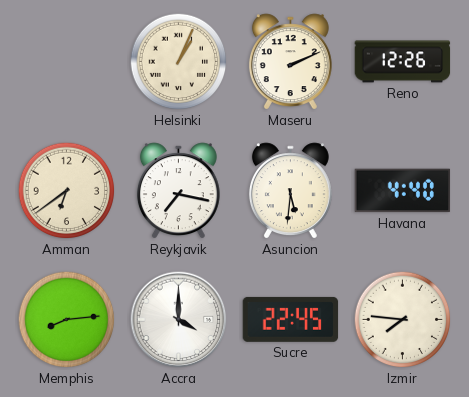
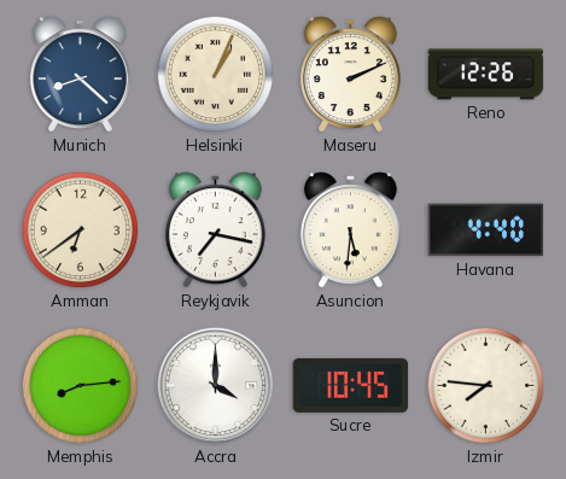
Munich: none -> 8:22 (80, 75)
Sucre: 22:45 -> 10:45 (351, 385)
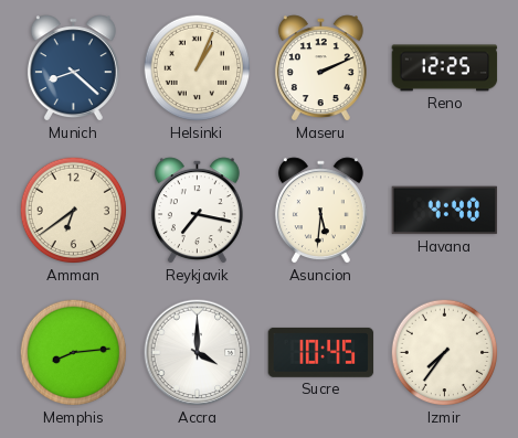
Reno: 12:26 -> 12:25 (445, 68)
Izmir: 7:46 -> 7:36 (445, 353)
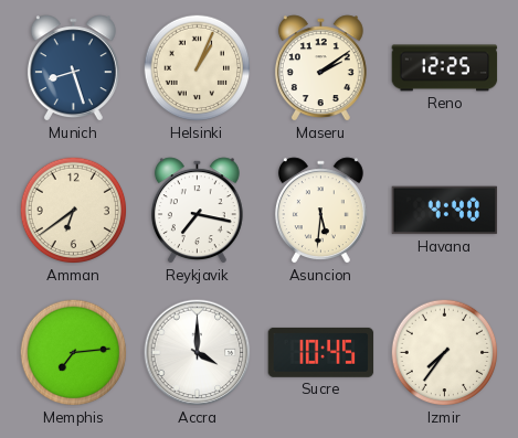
Munich: 8:22 -> 8:27 (73, 68)
Maseru: 2:11 -> 2:09 (320, 68)
Memphis: 8:14 -> 7:14 (74, 353)
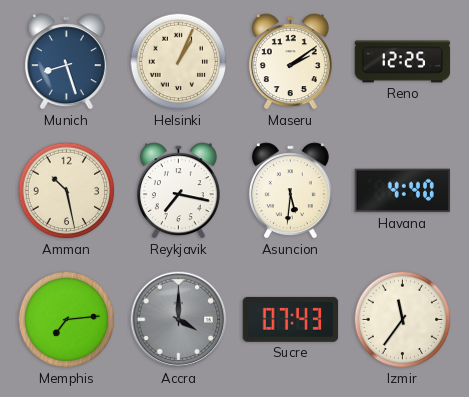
Amman: 6:39 -> 10:28 (67, 191)
Accra dial: white -> grey (179, 320)
Sucre: 10:45 -> 07:43 (291, 319)
Izmir: 7:36 -> 11:36 (403, 320)
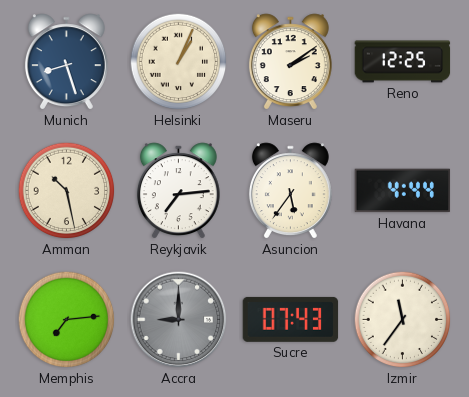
Reykjavik: 7:17 -> 7:14 (178, 191)
Asuncion: 5:31 -> 5:36 (290, 191)
Havana: 4:40 -> 4:44 (403, 191)
Accra: 4:00 -> 9:00 (179, 320)
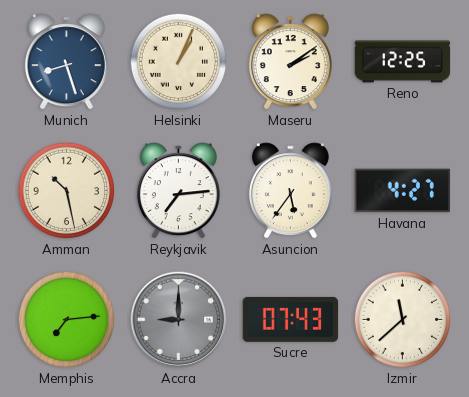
Havana: 4:44 -> 4:27 (403, 191)
Izmir: 11:36 -> 11:38 (403, 320)
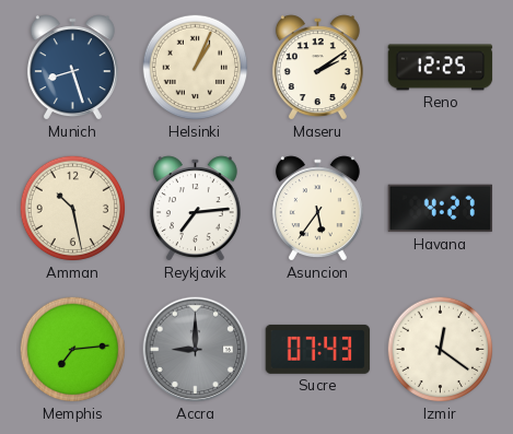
Izmir: 11:38 -> 12:21 (441, 350)
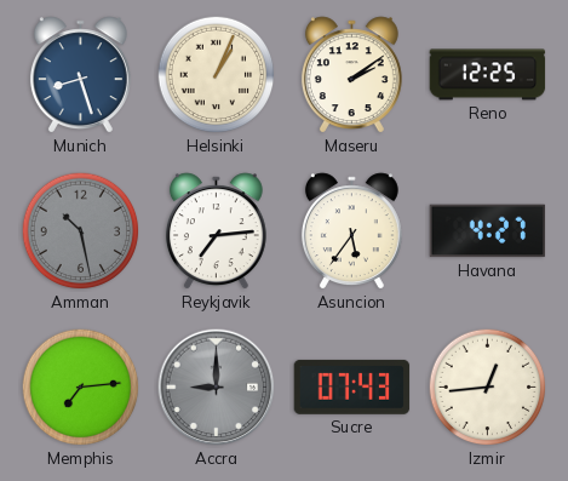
Amman dial: cream -> grey (81, 231)
Izmir: 12:21 -> 12:44 (488, 388)
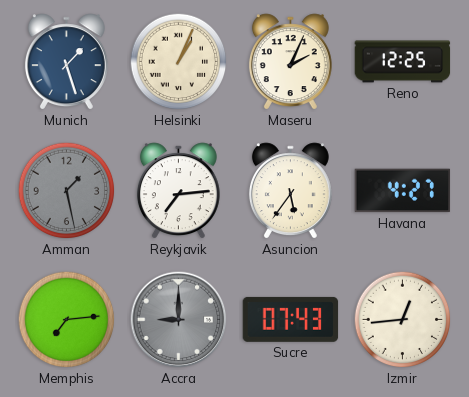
Munich: 8:27 -> 1:27 (66, 62)
Maseru: 2:09 -> 2:04 (290, 62)
Amman: 10:28 -> 1:28 (67, 191)
